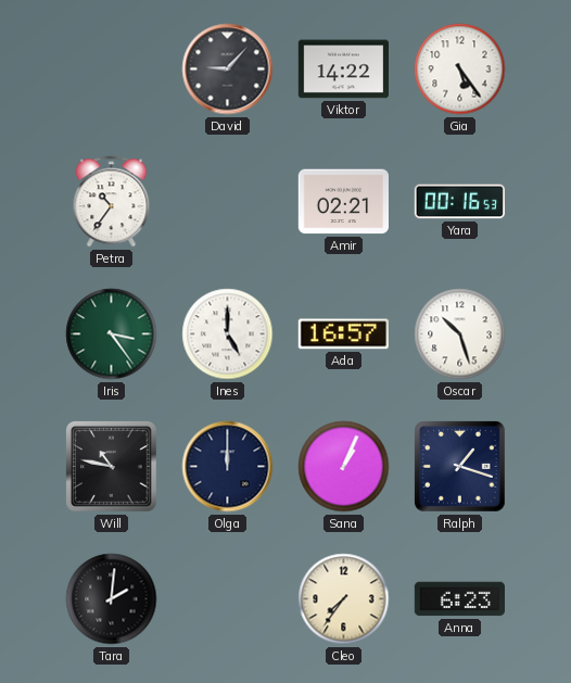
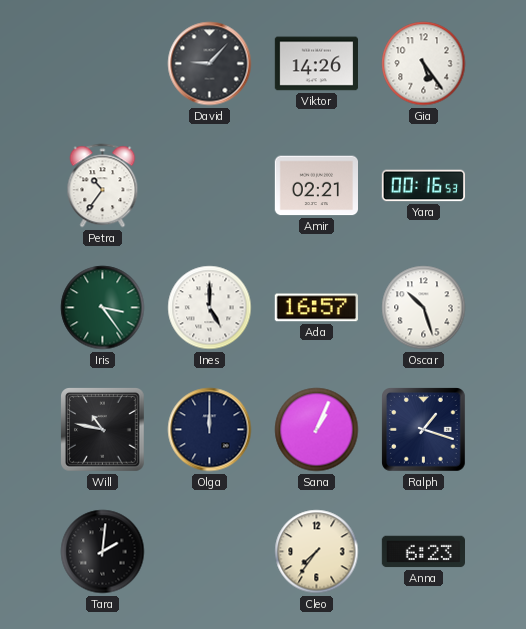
Viktor: 14:22 -> 14:26 (316, 64)
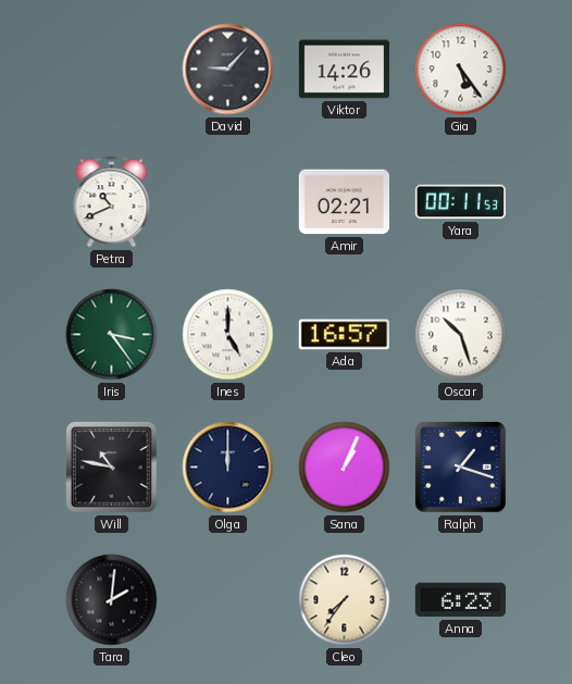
Petra: 10:36 -> 10:41 (112, 202)
Yara: 00:16 -> 00:11 (460, 202)
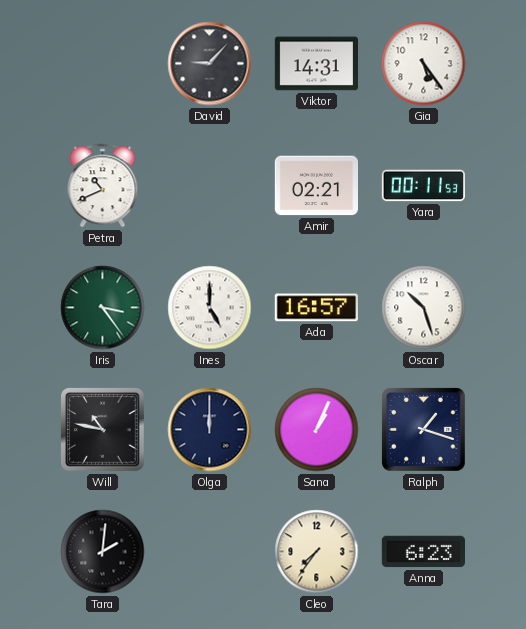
Viktor: 14:26 -> 14:31 (316, 64)
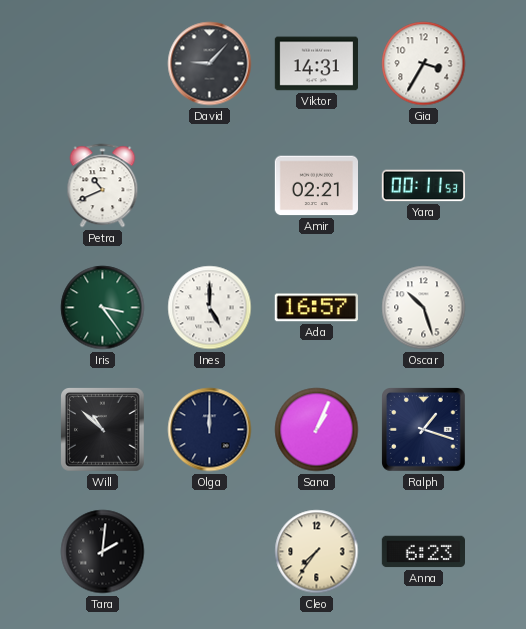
Gia: 5:24 -> 3:35 (424, 64)
Will: 10:47 -> 10:52 (103, 430)
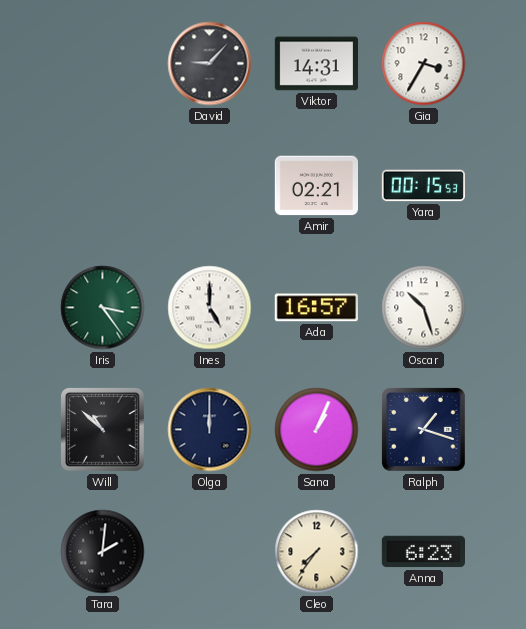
Petra: 10:41 -> none (103, 186)
Yara: 00:11 -> 00:15 (423, 186)
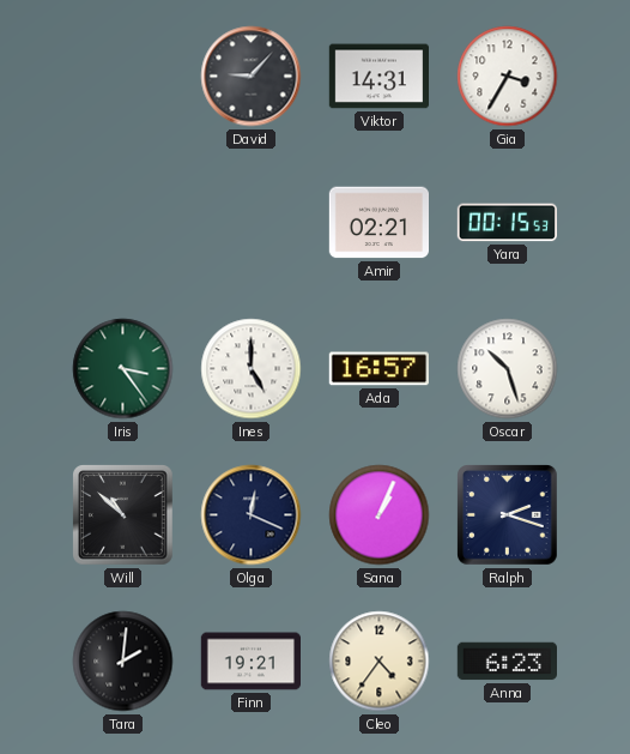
Olga: 12:00 -> 12:19 (252, 515)
Ralph: 1:18 -> 2:18 (508, 515)
Finn: none -> 19:21 (250, 662)
Cleo: 7:36 -> 4:36 (380, 662)
